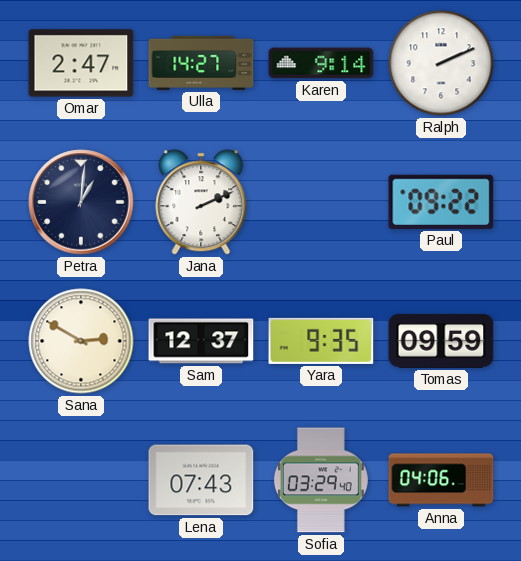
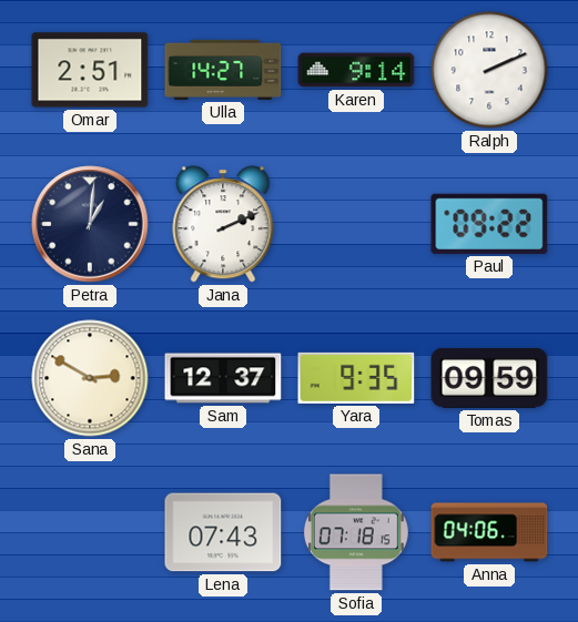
Omar: 2:47 -> 2:51 (90, 70)
Sofia: 03:29 -> 07:18 (356, 532)
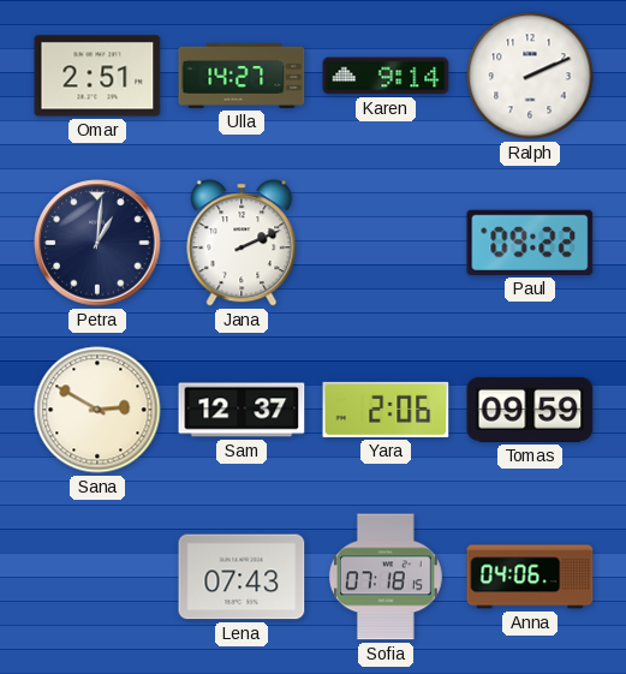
Yara: 9:35 -> 2:06 (386, 410)
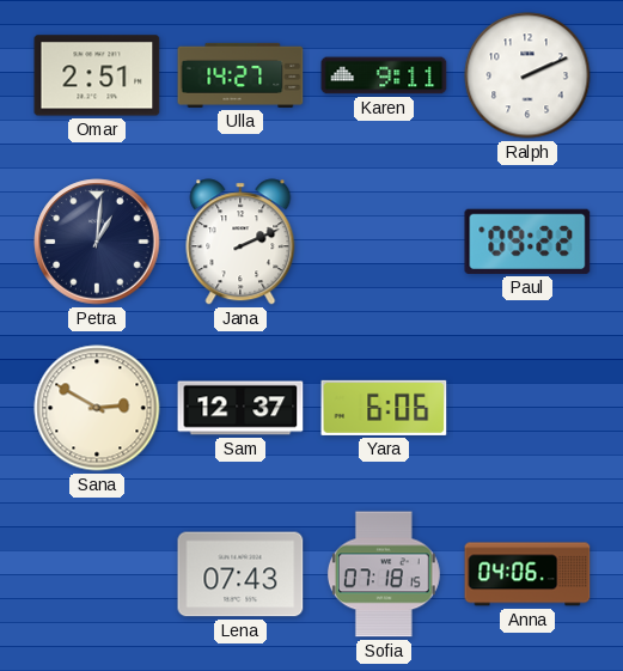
Karen: 9:14 -> 9:11 (384, 75)
Yara: 2:06 -> 6:06 (384, 408)
Tomas: 09:59 -> none (530, 410)
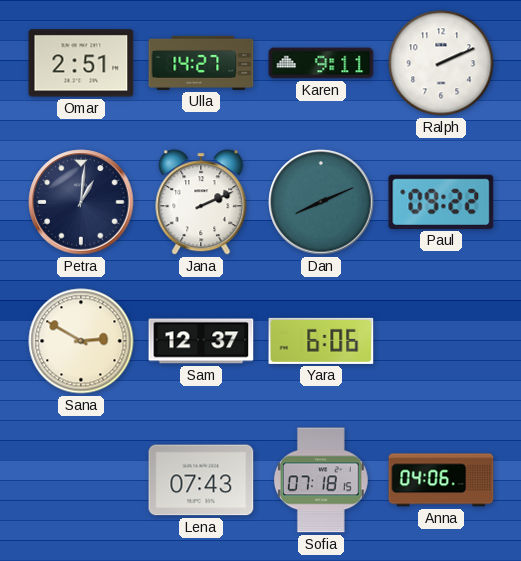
Dan: none -> 8:11 (321, 202)
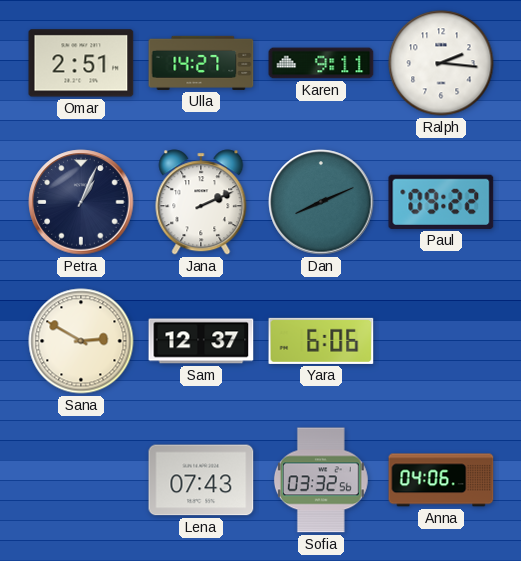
Ralph: 2:11 -> 2:16 (441, 63)
Petra: 1:01 -> 1:04 (81, 202)
Sofia: 07:18 -> 03:32 (321, 480)
